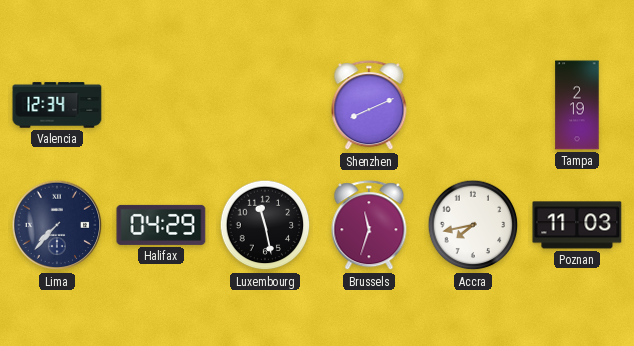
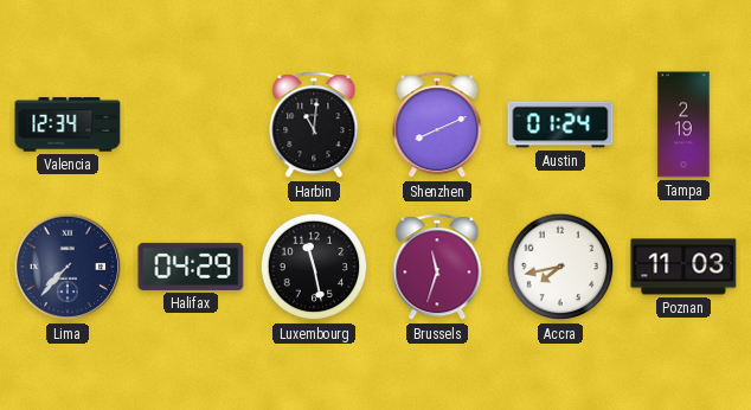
Harbin: none -> 11:01 (314, 126)
Austin: none -> 01:24 (560, 124)
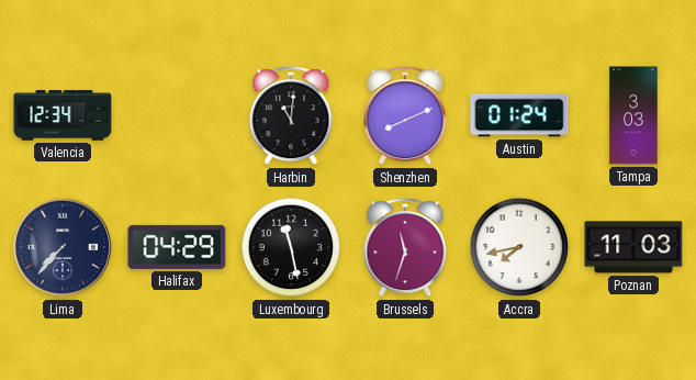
Tampa: 2:19 -> 3:03 (633, 115)
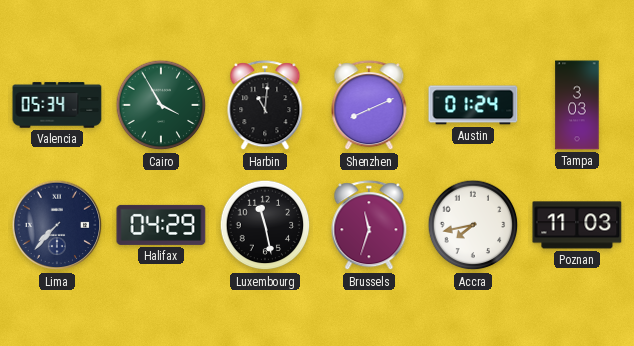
Valencia: 12:34 -> 05:34 (57, 105)
Cairo: none -> 3:55 (161, 105)
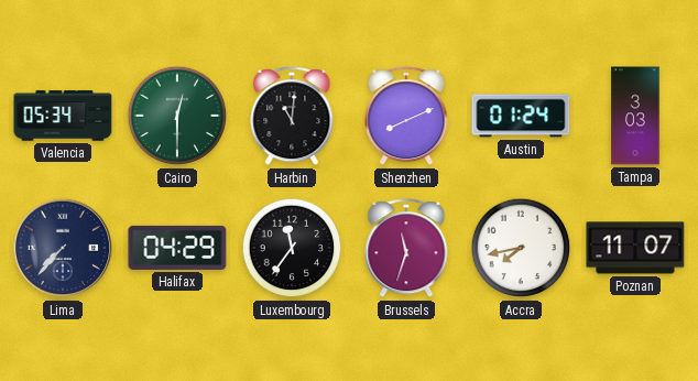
Cairo: 3:55 -> 12:30 (177, 116)
Luxembourg: 11:28 -> 11:36 (292, 248)
Poznan: 11:03 -> 11:07 (635, 248)
